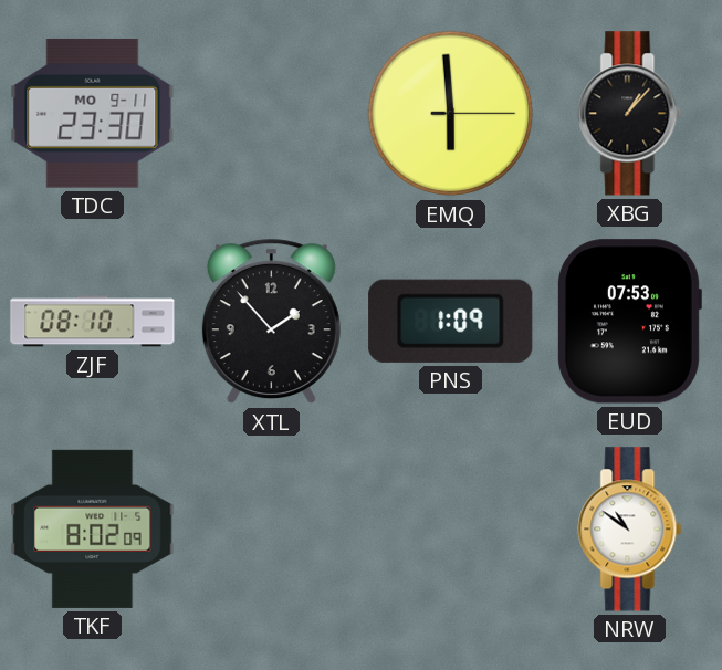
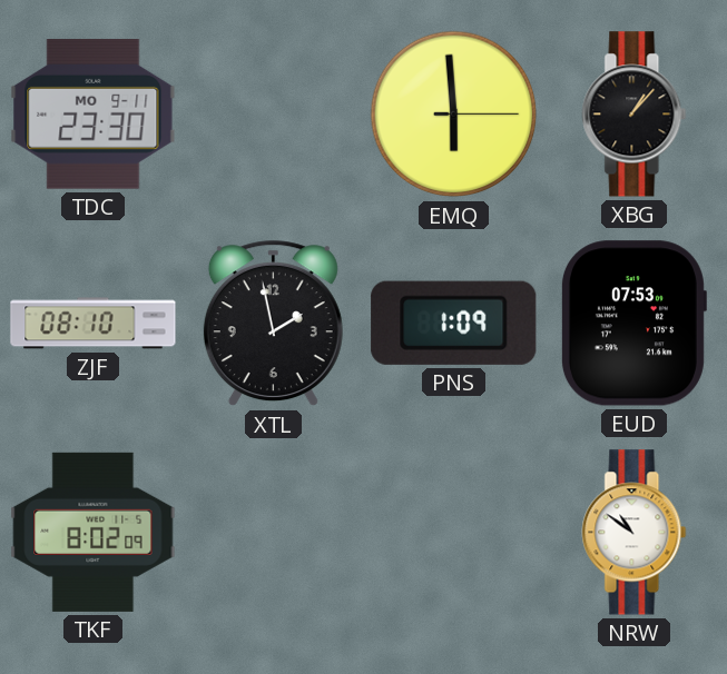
XTL: 1:53 -> 1:58 (273, 324)
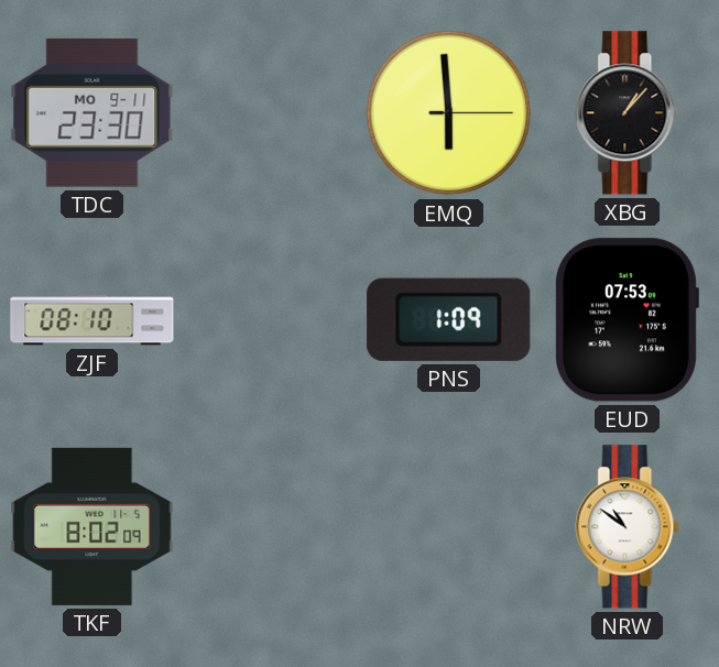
XTL: 1:58 -> none (273, 324)
